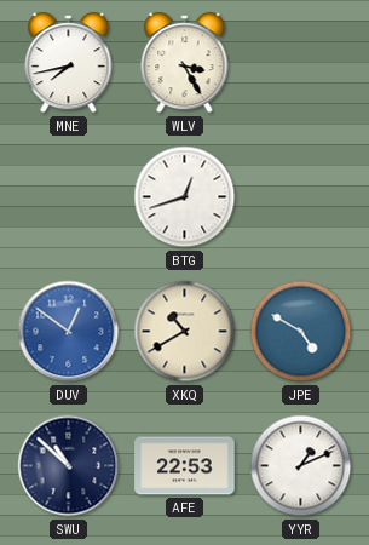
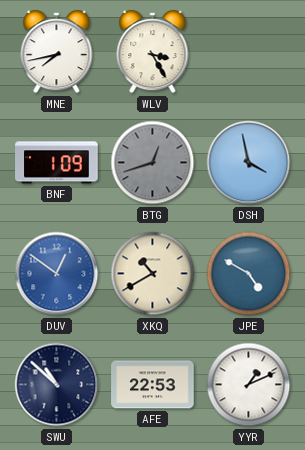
BNF: none -> 1:09 (57, 163)
BTG dial: white -> grey (153, 163)
DSH: none -> 3:58 (249, 163)
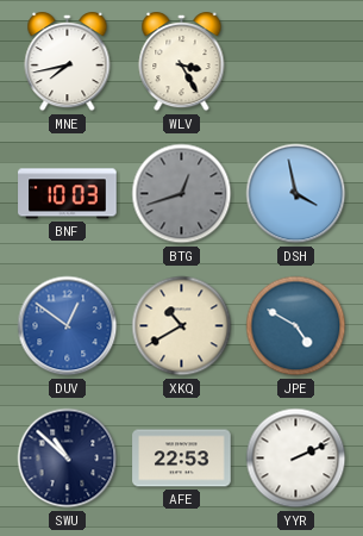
BNF: 1:09 -> 10:03 (68, 194)
YYR: 1:11 -> 2:11 (296, 459)
